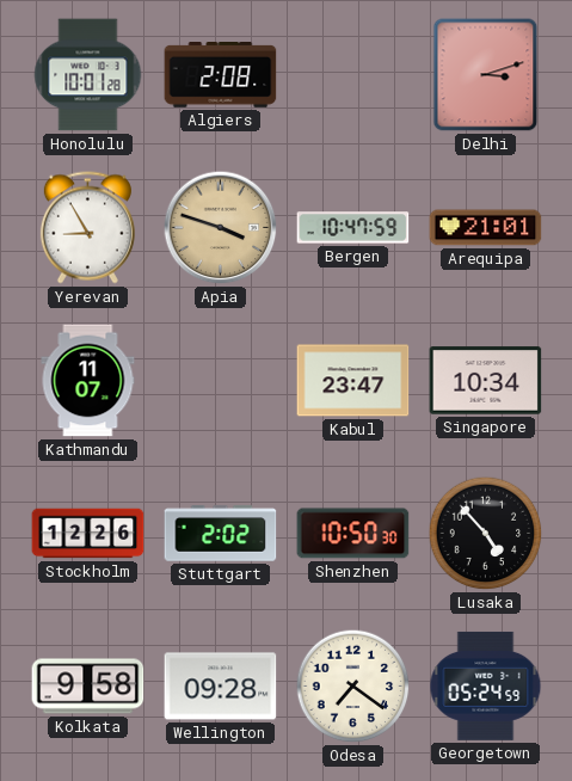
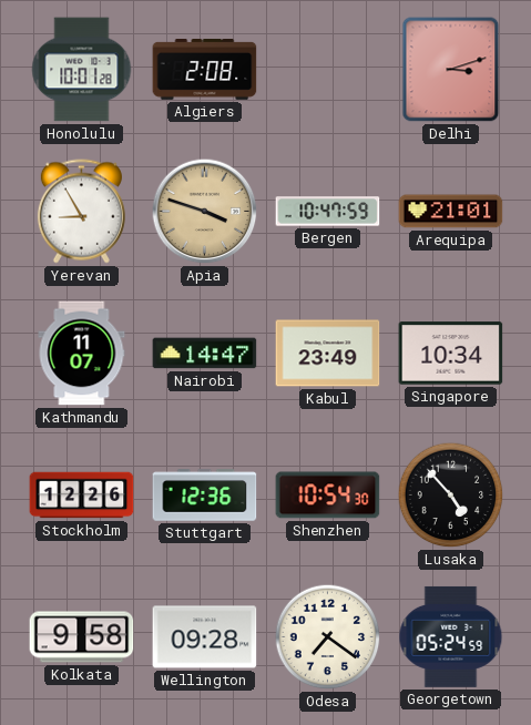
Nairobi: none -> 14:47 (205, 354)
Kabul: 23:47 -> 23:49 (328, 354)
Stuttgart: 2:02 -> 12:36 (205, 496)
Shenzhen: 10:50 -> 10:54 (328, 496)
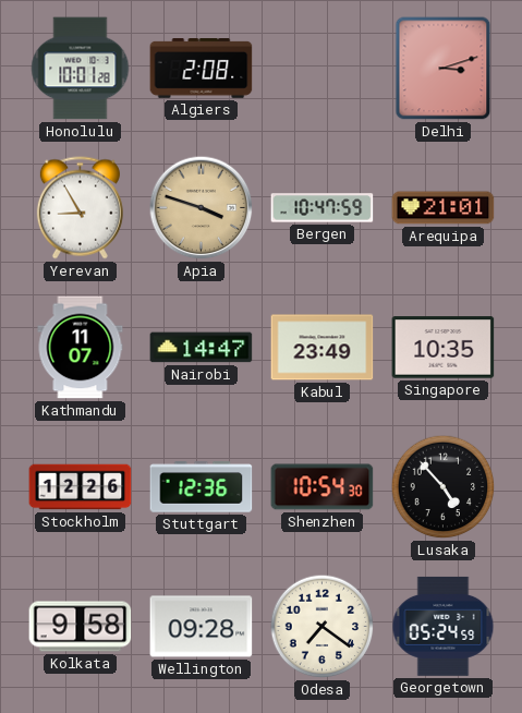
Singapore: 10:34 -> 10:35 (444, 348)
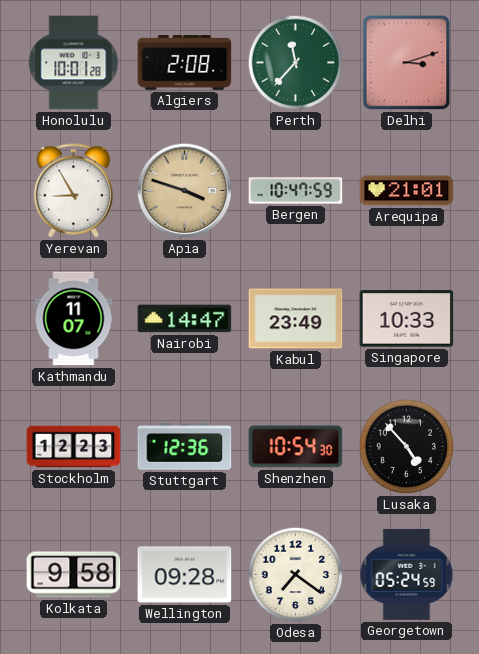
Perth: none -> 11:37 (296, 63)
Singapore: 10:35 -> 10:33 (407, 319)
Stockholm: 12:26 -> 12:23 (74, 447)
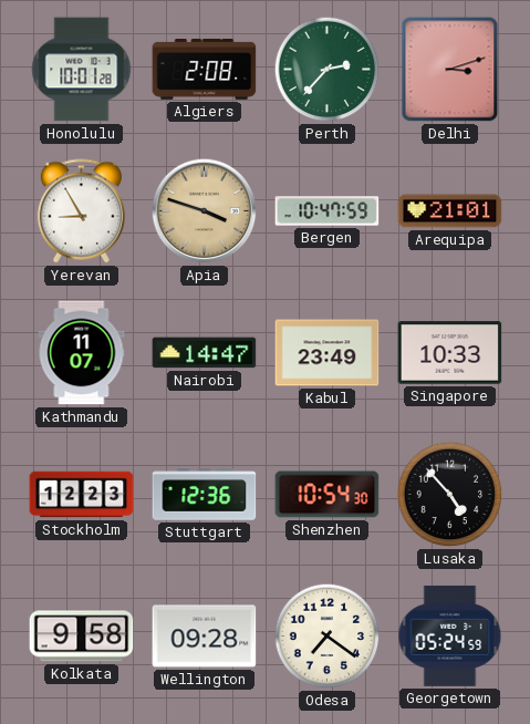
Perth: 11:37 -> 2:37 (328, 70)
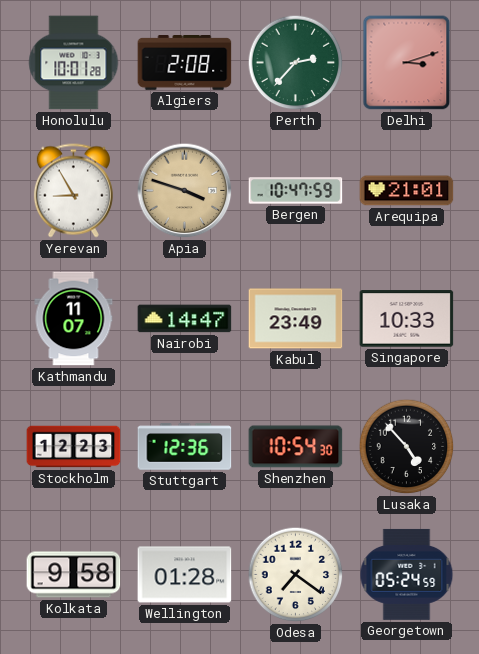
Wellington: 09:28 -> 01:28 (185, 575)
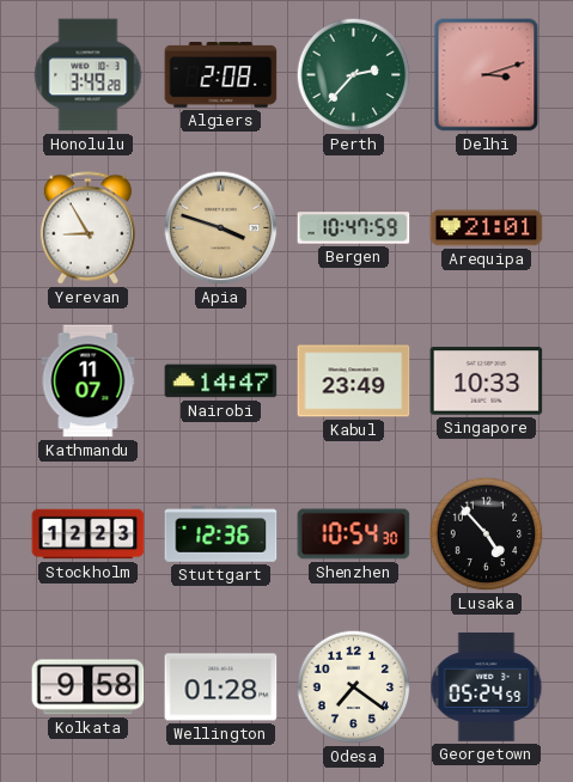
Honolulu: 10:01 -> 3:49 (89, 75)
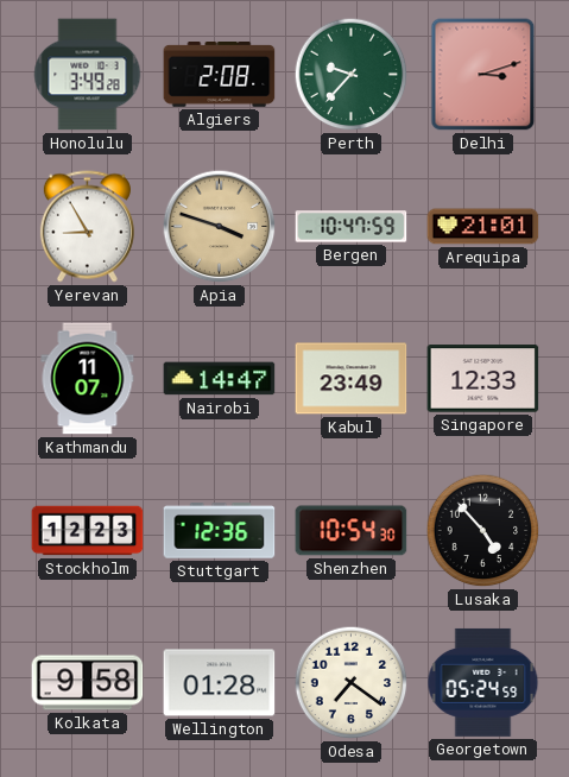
Perth: 2:37 -> 9:37 (352, 75)
Singapore: 10:33 -> 12:33 (483, 379)
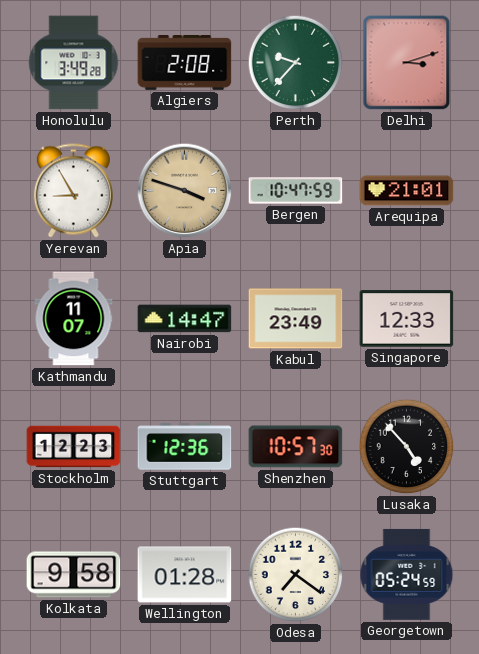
Shenzhen: 10:54 -> 10:57 (296, 447)
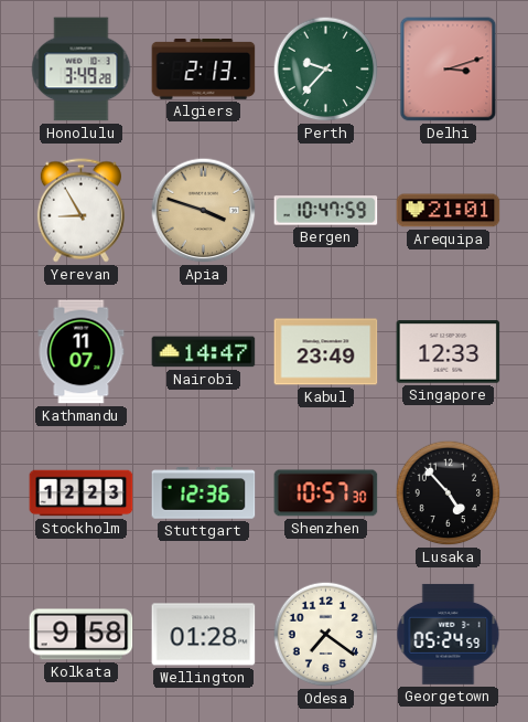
Algiers: 2:08 -> 2:13 (204, 70)
